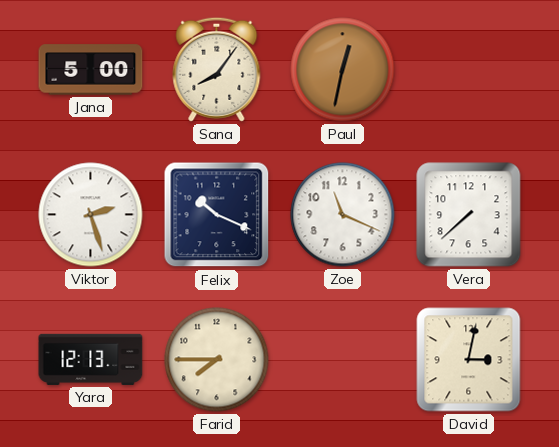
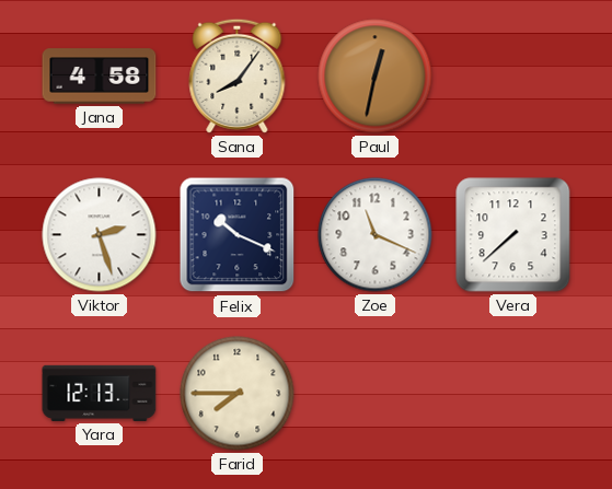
Jana: 5:00 -> 4:58 (100, 77)
David: 3:02 -> none (469, 360)
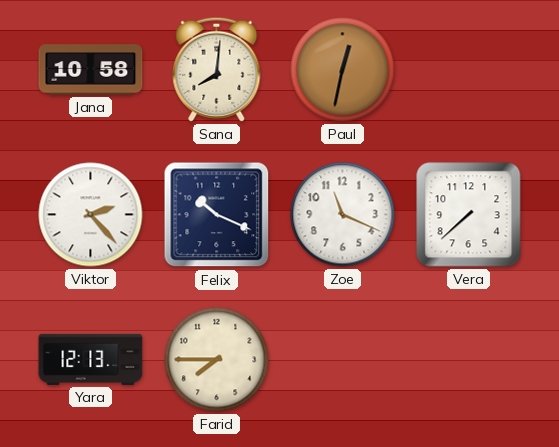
Jana: 4:58 -> 10:58 (91, 70)
Sana: 8:06 -> 8:01 (217, 69)
Viktor: 2:27 -> 2:23 (91, 215)
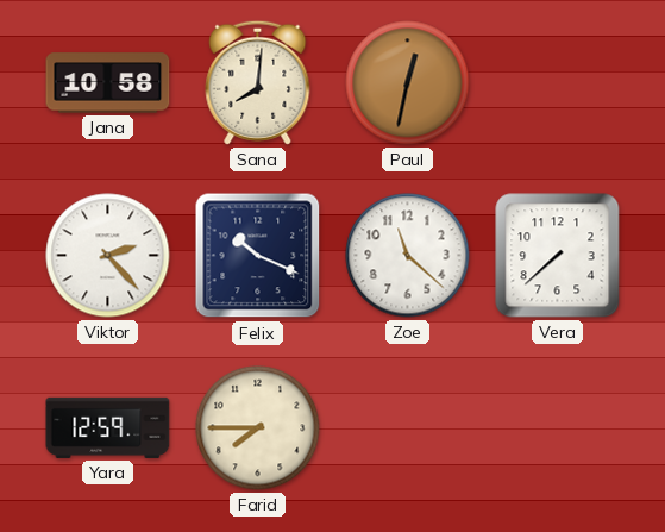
Zoe: 11:19 -> 11:22 (408, 256)
Yara: 12:13 -> 12:59 (108, 427)
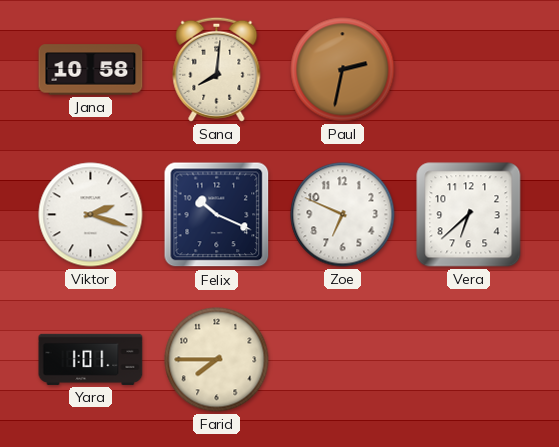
Paul: 12:32 -> 2:32 (343, 70)
Viktor: 2:23 -> 2:18 (91, 215)
Zoe: 11:22 -> 6:49 (343, 215)
Vera: 7:38 -> 6:38 (469, 215)
Yara: 12:59 -> 1:01 (91, 359)
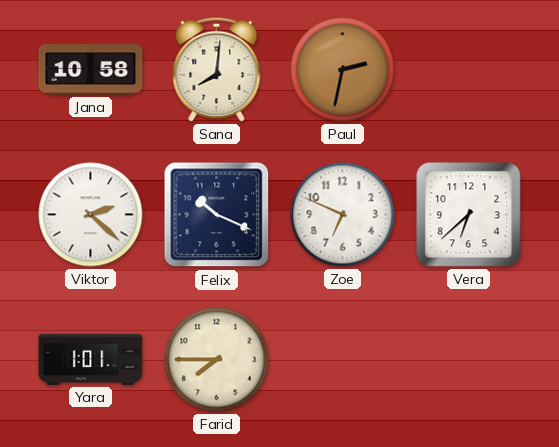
Viktor: 2:18 -> 2:22 (91, 215)
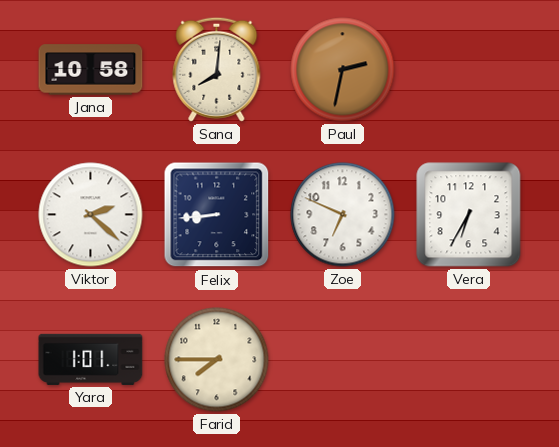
Felix: 10:19 -> 8:44 (217, 215)
Vera: 6:38 -> 6:35 (469, 215)
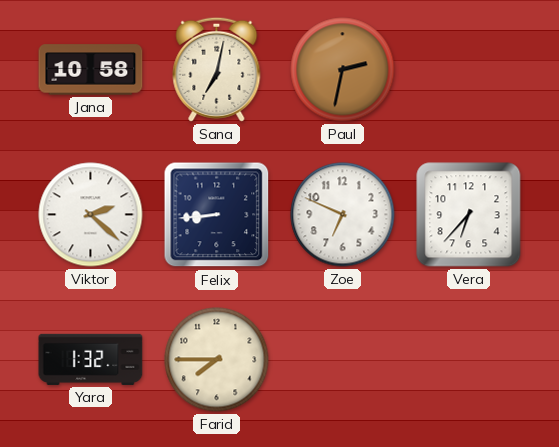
Sana: 8:01 -> 7:02 (217, 69)
Vera: 6:35 -> 6:37 (469, 215)
Yara: 1:01 -> 1:32 (91, 359)
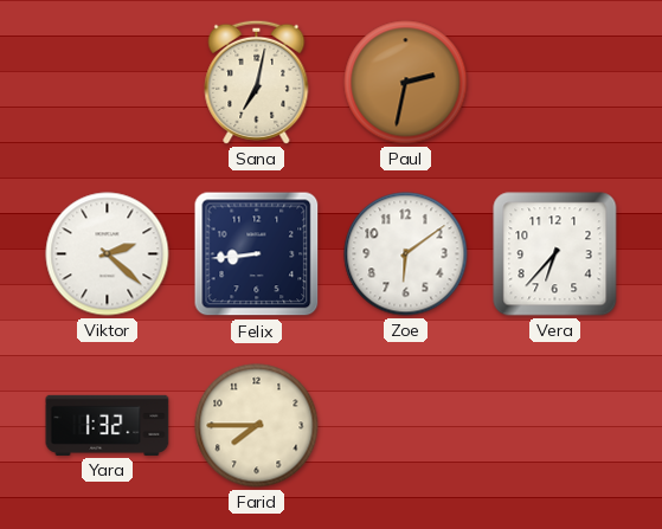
Jana: 10:58 -> none (91, 70)
Zoe: 6:49 -> 6:09 (406, 254)
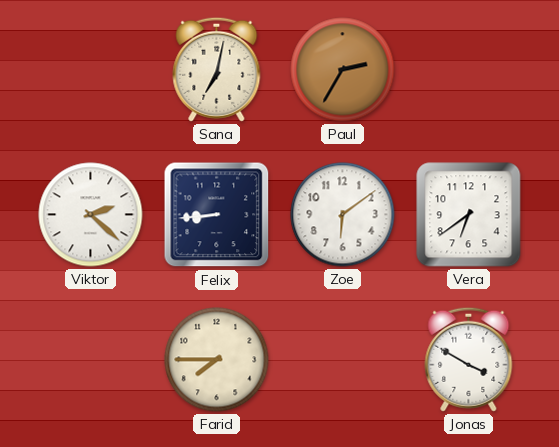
Paul: 2:32 -> 2:35 (343, 70)
Vera: 6:37 -> 6:39 (469, 215)
Yara: 1:32 -> none (108, 425)
Jonas: none -> 3:50 (469, 359)
